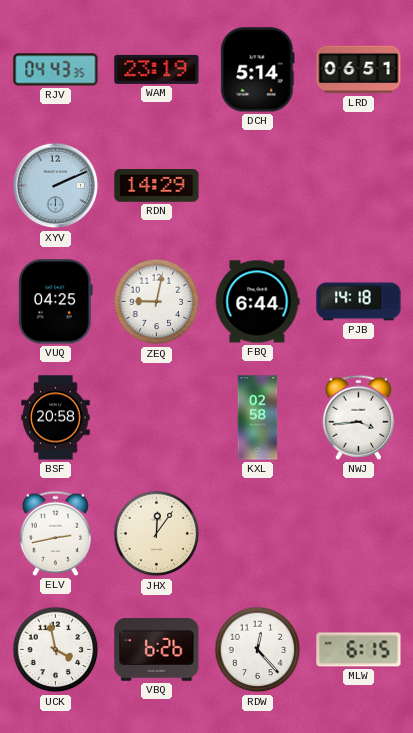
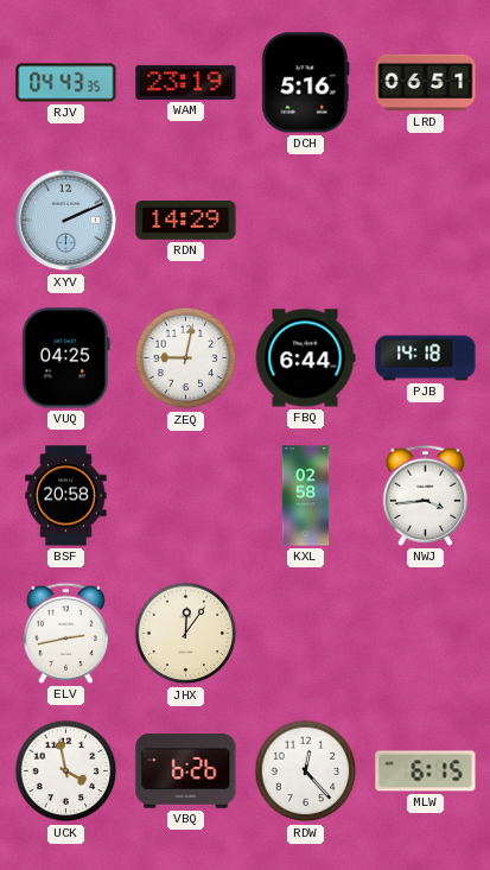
DCH: 5:14 -> 5:16 (306, 83)
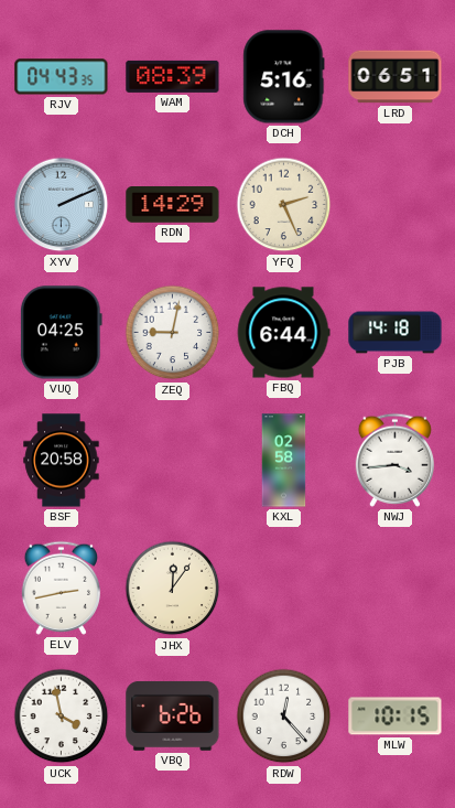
WAM: 23:19 -> 08:39 (173, 76)
YFQ: none -> 2:26 (284, 205)
MLW: 6:15 -> 10:15 (396, 717)
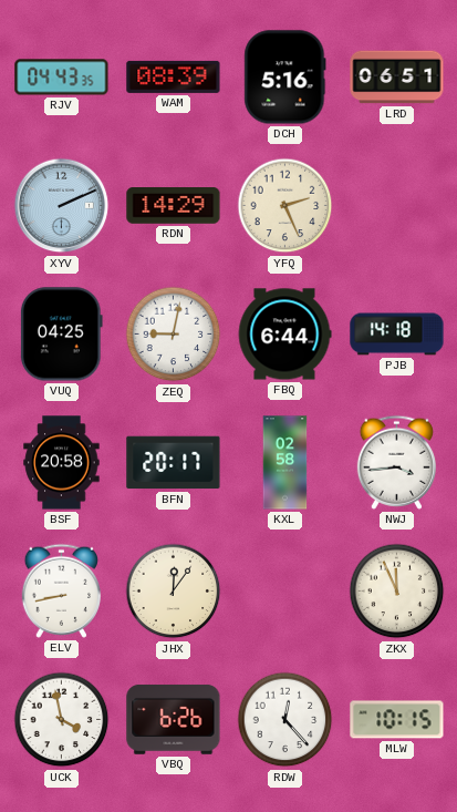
BFN: none -> 20:17 (174, 463)
ELV: 2:43 -> 8:43 (61, 590)
ZKX: none -> 11:56 (397, 592)
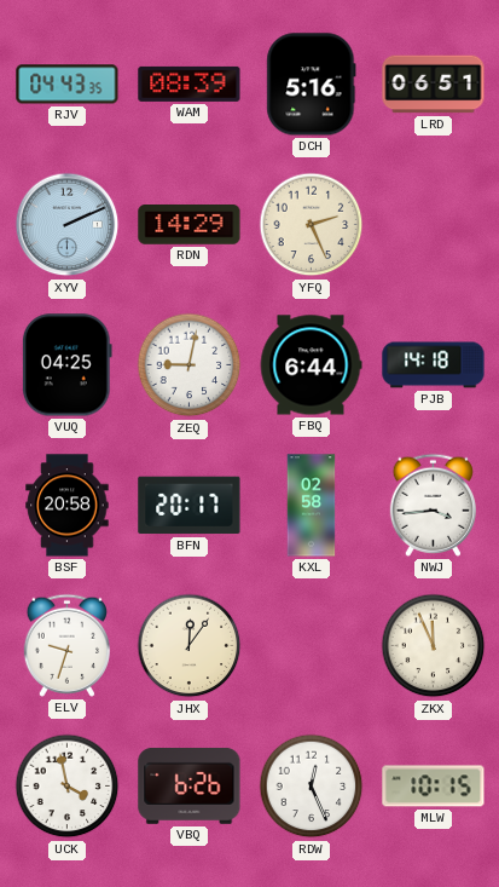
ELV: 8:43 -> 9:33 (66, 645)
RDW: 12:23 -> 12:26 (312, 787)
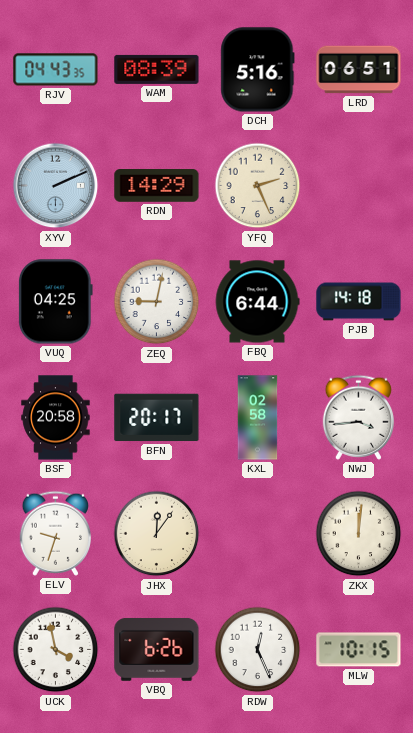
ZKX: 11:56 -> 12:01 (359, 534)
